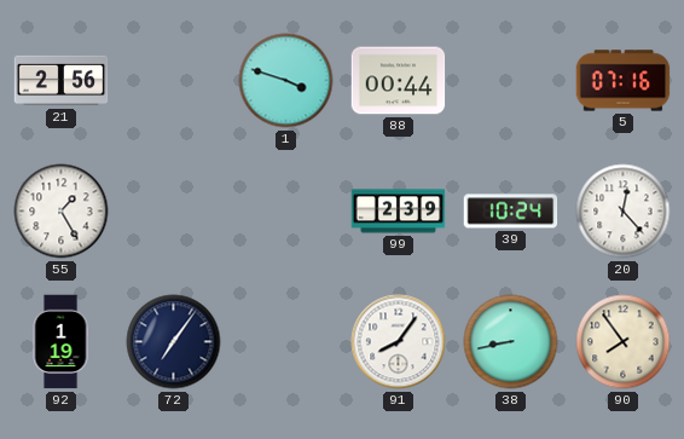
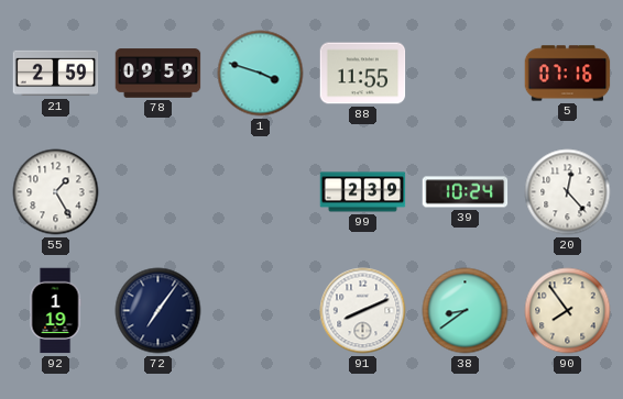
21: 2:56 -> 2:59 (56, 74)
78: none -> 09:59 (159, 74)
88: 00:44 -> 11:55 (363, 74)
91: 8:06 -> 8:11 (363, 311)
38: 8:43 -> 8:39 (466, 311)
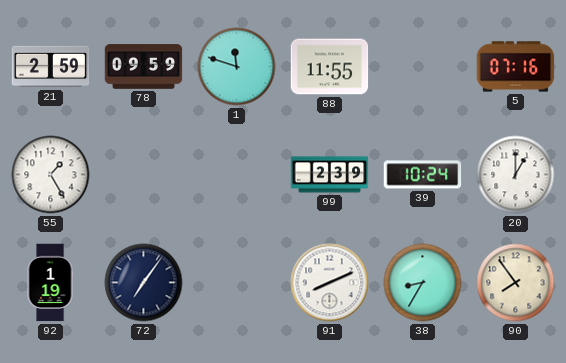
1: 3:48 -> 11:48 (237, 67)
20: 12:23 -> 1:00 (516, 175)
38: 8:39 -> 8:35 (423, 283)
